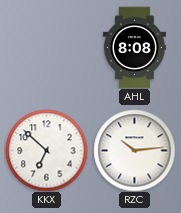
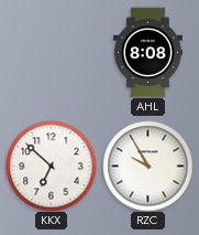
RZC: 10:14 -> 9:55 (147, 165)
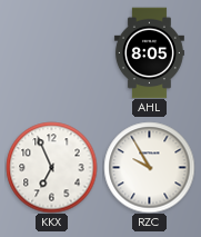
AHL: 8:08 -> 8:05 (149, 52)
KKX: 6:52 -> 6:56 (51, 167)
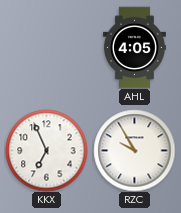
AHL: 8:05 -> 4:05 (134, 47)
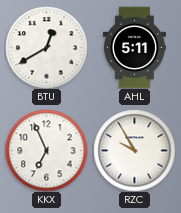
BTU: none -> 12:40 (46, 47)
AHL: 4:05 -> 5:11 (134, 47)
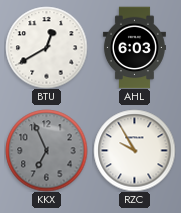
AHL: 5:11 -> 6:03 (134, 47)
KKX dial: white -> grey (46, 150)
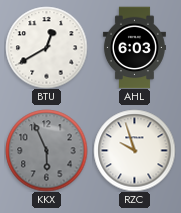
KKX: 6:56 -> 5:56 (46, 150)
RZC: 9:55 -> 9:57 (134, 150)
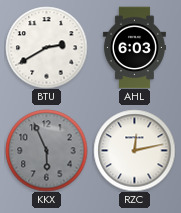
BTU: 12:40 -> 2:40 (46, 47)
RZC: 9:57 -> 12:13 (134, 150)
